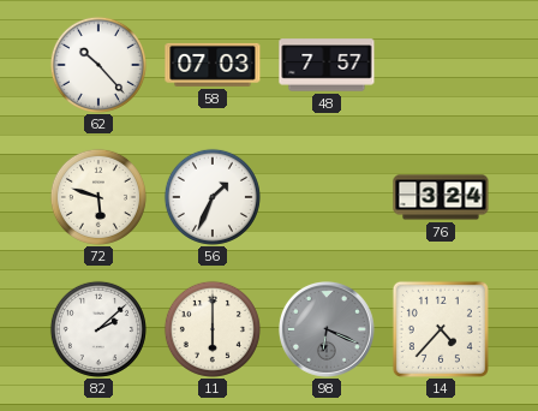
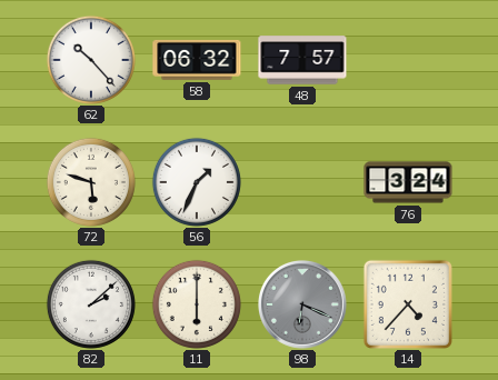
58: 07:03 -> 06:32 (197, 60)
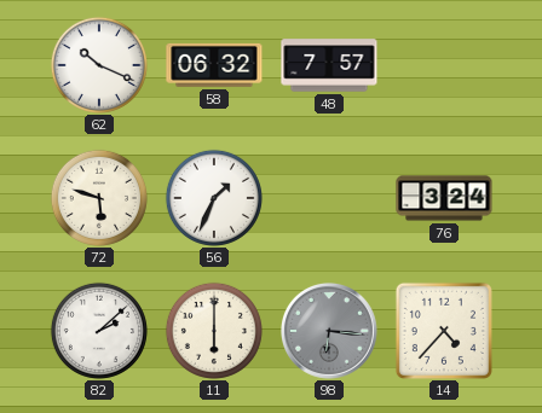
62: 10:23 -> 10:19 (99, 65)
98: 6:19 -> 6:16 (330, 332)
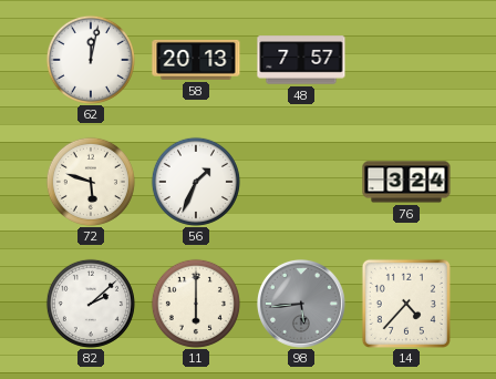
62: 10:19 -> 12:02 (91, 60)
58: 06:32 -> 20:13 (196, 60)
98: 6:16 -> 5:44 (302, 305)
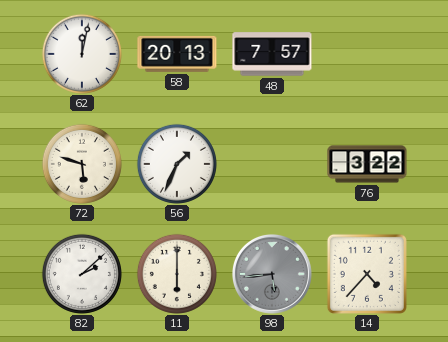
76: 3:24 -> 3:22 (367, 164)
